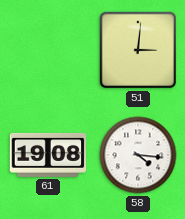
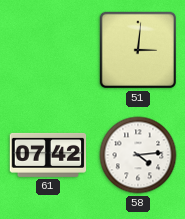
61: 19:08 -> 07:42 (48, 155)
58: 4:16 -> 4:14 (138, 155)
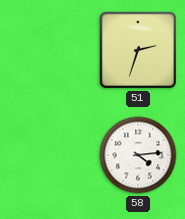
51: 3:01 -> 2:33 (138, 50)
61: 07:42 -> none (48, 155)
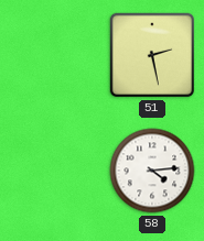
51: 2:33 -> 2:28 (152, 55)
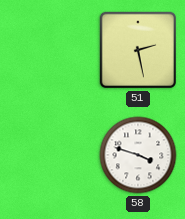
58: 4:14 -> 3:48 (138, 155)
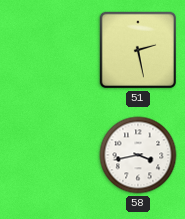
58: 3:48 -> 3:43 (138, 155)
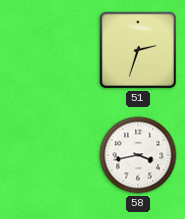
51: 2:28 -> 2:33 (138, 50)
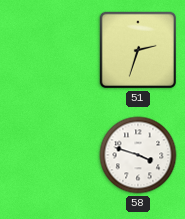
58: 3:43 -> 3:48 (138, 155)
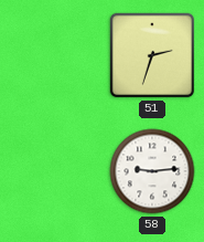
58: 3:48 -> 9:14 (152, 171)
